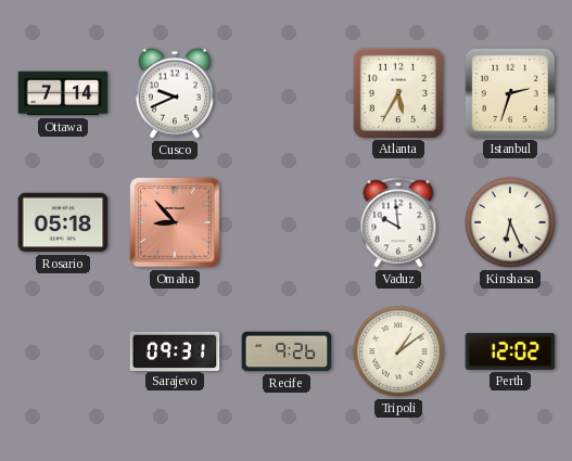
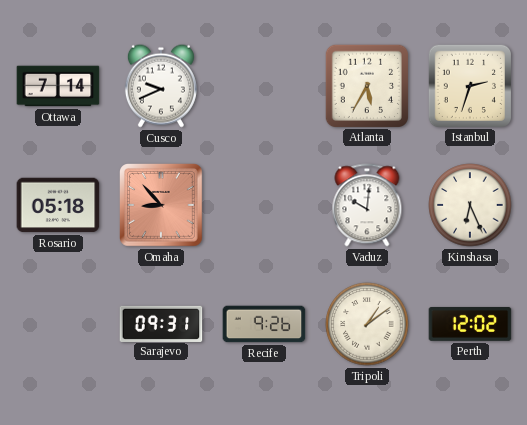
Vaduz: 9:59 -> 10:01 (367, 205)
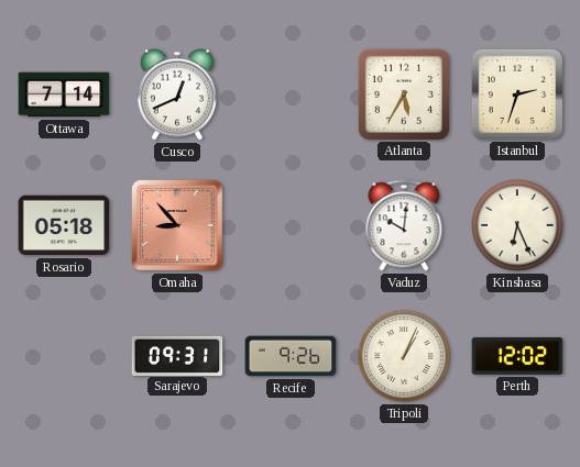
Cusco: 9:41 -> 12:41 (177, 94)
Tripoli: 1:09 -> 1:04 (404, 356)
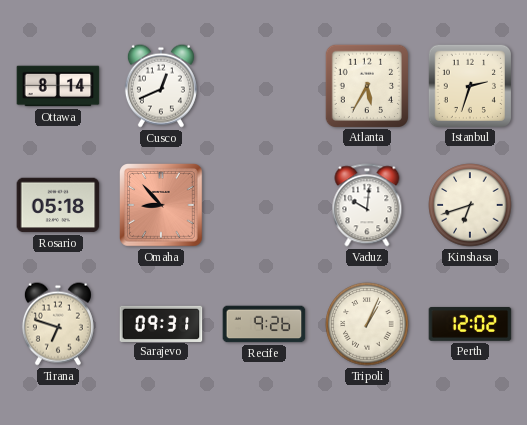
Ottawa: 7:14 -> 8:14 (58, 86)
Kinshasa: 6:26 -> 6:42 (470, 205)
Tirana: none -> 6:48 (58, 324)
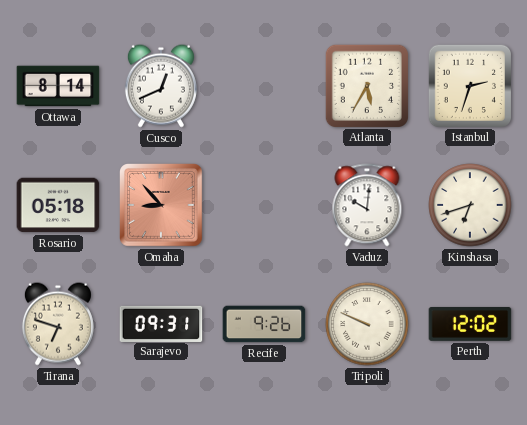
Tripoli: 1:04 -> 9:49 (367, 324)
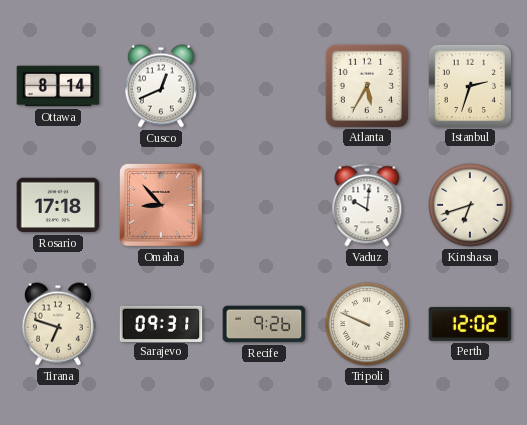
Rosario: 05:18 -> 17:18 (58, 205)
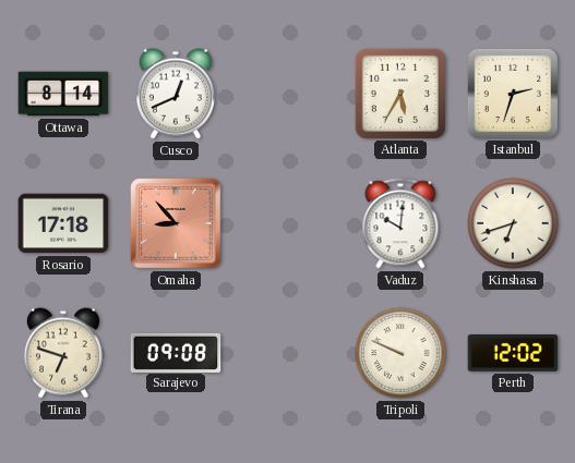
Sarajevo: 09:31 -> 09:08 (176, 352)
Recife: 9:26 -> none (264, 324)
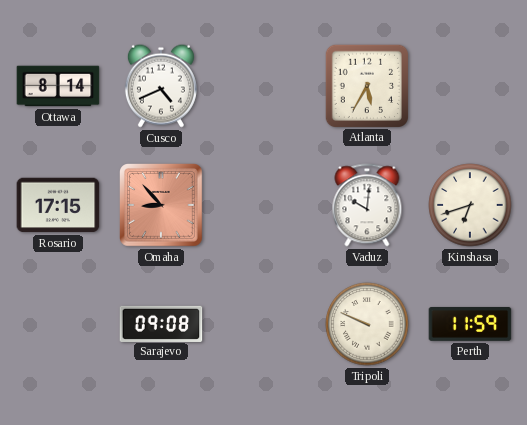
Cusco: 12:41 -> 4:41 (161, 86)
Istanbul: 2:33 -> none (512, 93)
Rosario: 17:18 -> 17:15 (58, 205)
Tirana: 6:48 -> none (63, 353)
Perth: 12:02 -> 11:59 (470, 324)
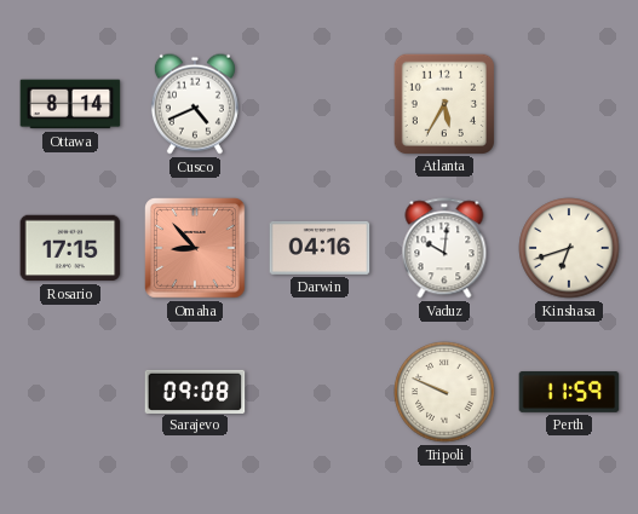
Darwin: none -> 04:16 (320, 248)
